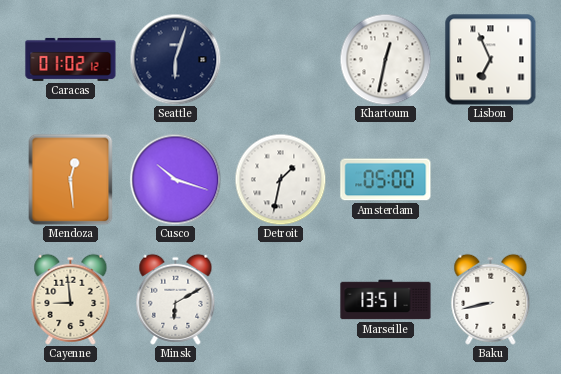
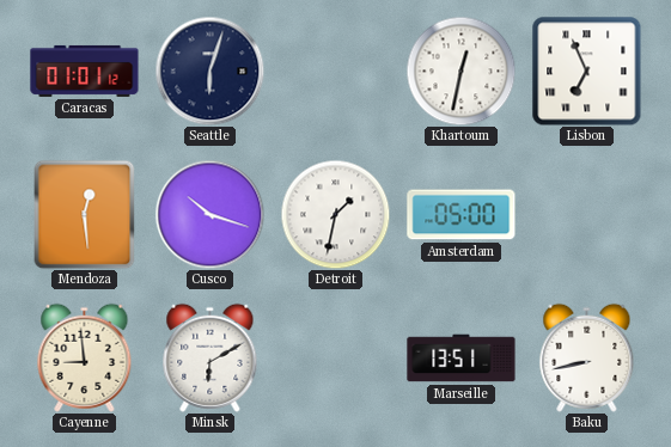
Caracas: 01:02 -> 01:01 (85, 71)
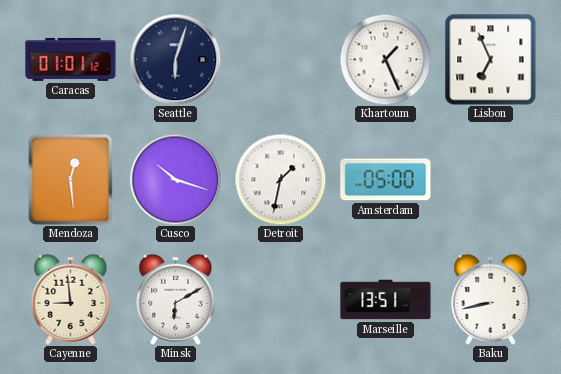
Khartoum: 12:32 -> 1:26 (385, 59)
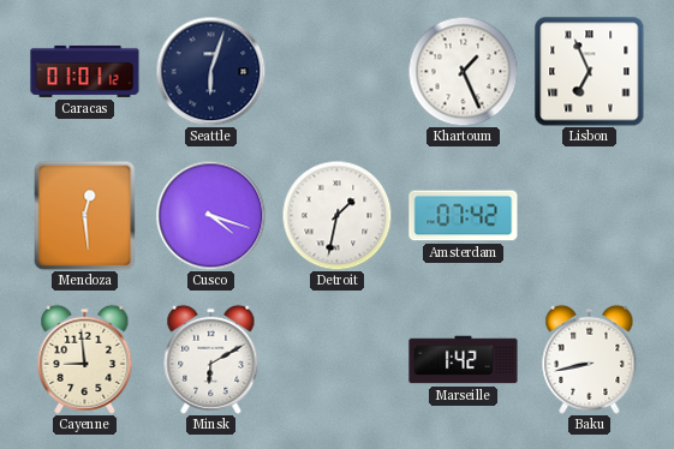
Cusco: 10:18 -> 4:18 (210, 215)
Amsterdam: 05:00 -> 07:42 (464, 216)
Marseille: 13:51 -> 1:42 (464, 360)
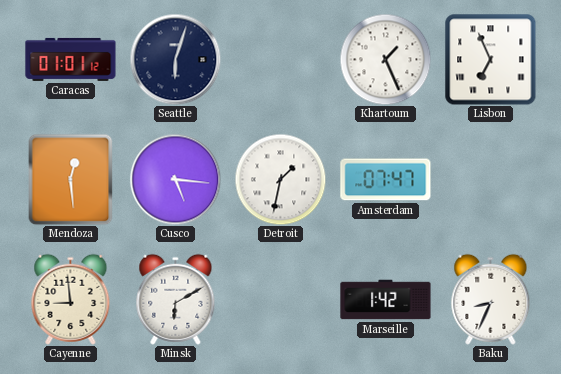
Cusco: 4:18 -> 5:16 (175, 179)
Amsterdam: 07:42 -> 07:47 (386, 180)
Baku: 8:43 -> 8:34 (491, 299)
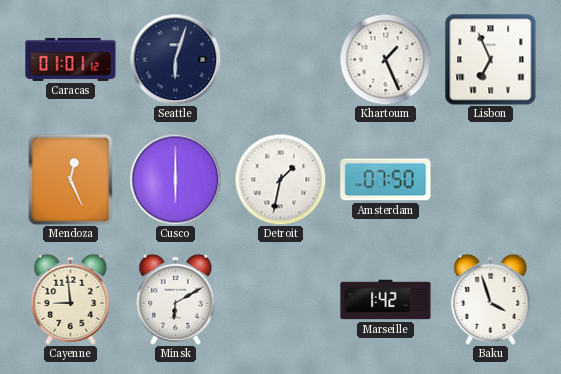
Mendoza: 12:29 -> 12:26 (71, 179)
Cusco: 5:16 -> 6:00 (175, 179)
Amsterdam: 07:47 -> 07:50 (386, 180)
Baku: 8:34 -> 3:57 (491, 299)
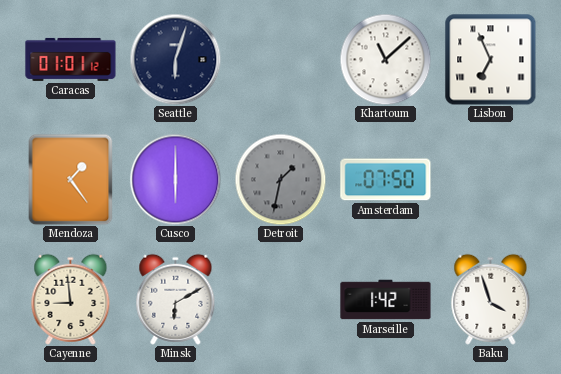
Khartoum: 1:26 -> 11:08 (385, 59)
Mendoza: 12:26 -> 1:24 (71, 179)
Detroit dial: white -> grey (280, 179)
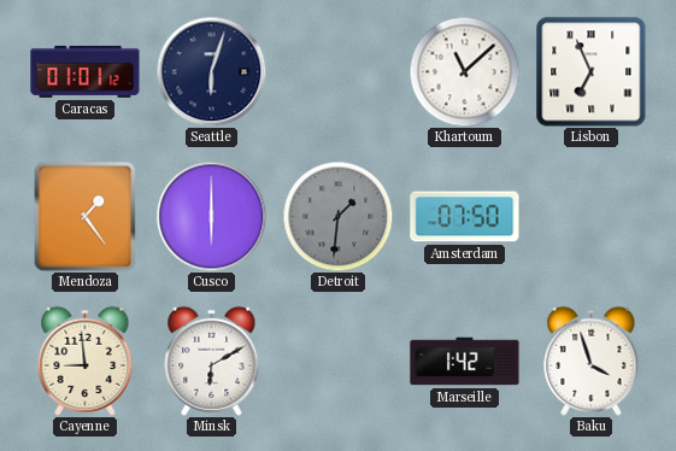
Detroit: 1:32 -> 1:31 (337, 216)
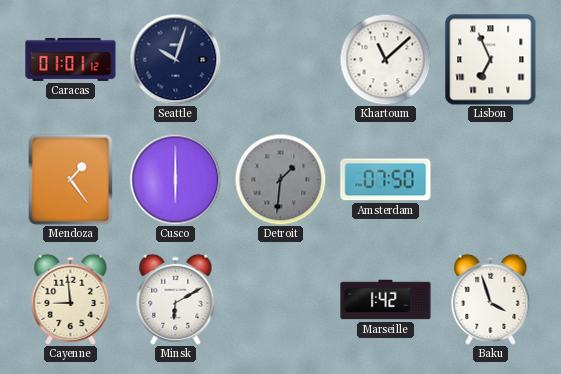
Seattle: 6:03 -> 10:03 (175, 59)
